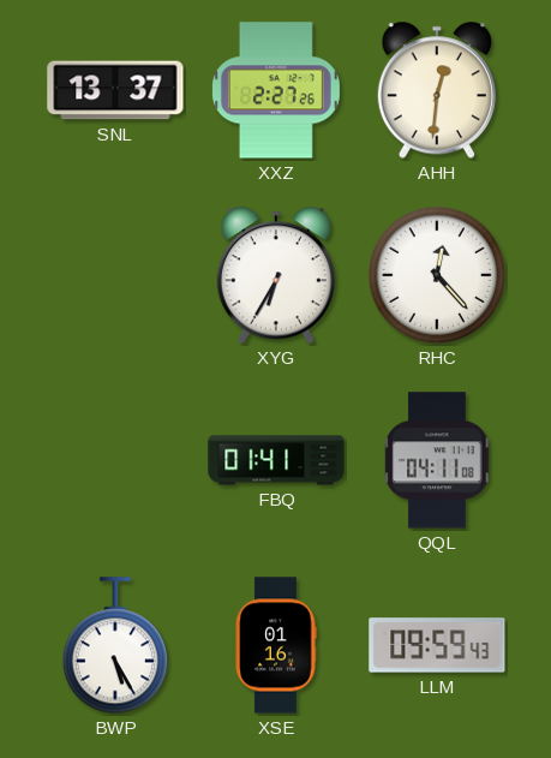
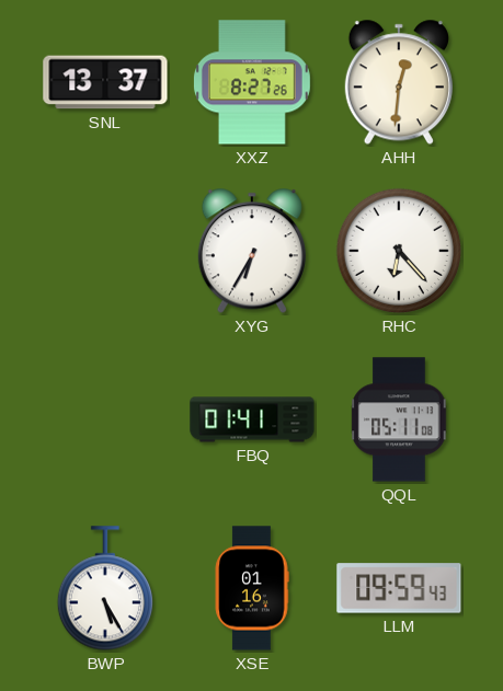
XXZ: 2:27 -> 8:27 (252, 82)
RHC: 12:23 -> 6:23 (399, 251)
QQL: 04:11 -> 05:11 (399, 419)
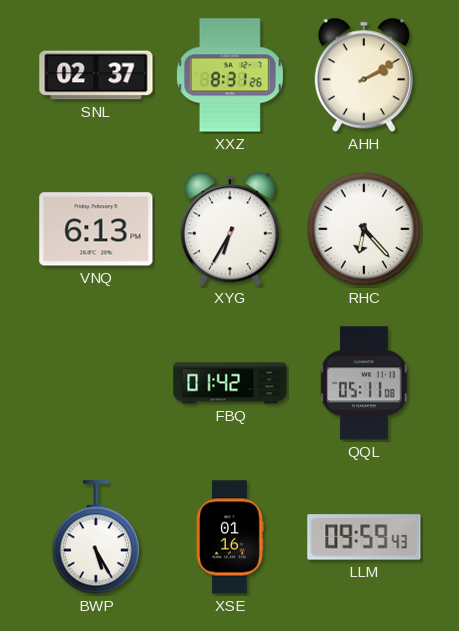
SNL: 13:37 -> 02:37 (96, 75)
XXZ: 8:27 -> 8:31 (230, 75)
AHH: 12:31 -> 2:10 (364, 75)
VNQ: none -> 6:13 (96, 229)
FBQ: 01:41 -> 01:42 (230, 383)
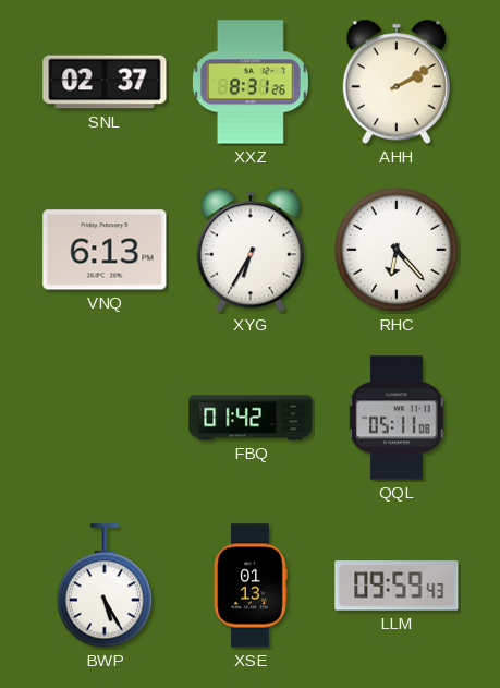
XSE: 01:16 -> 01:13 (251, 586)
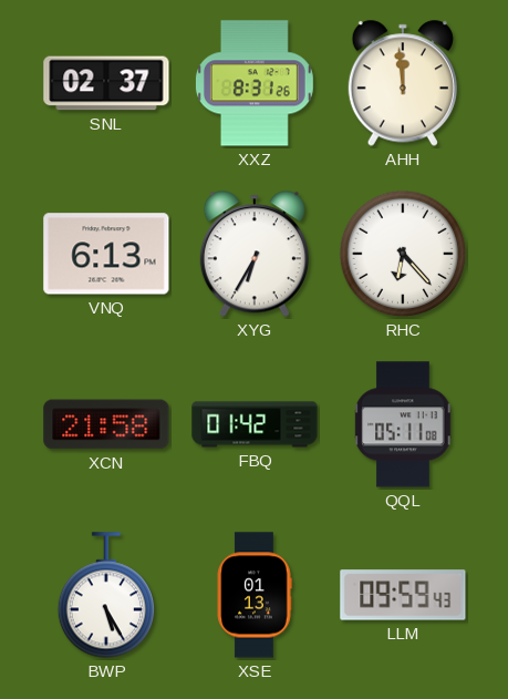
AHH: 2:10 -> 11:59 (403, 83)
XCN: none -> 21:58 (106, 424)
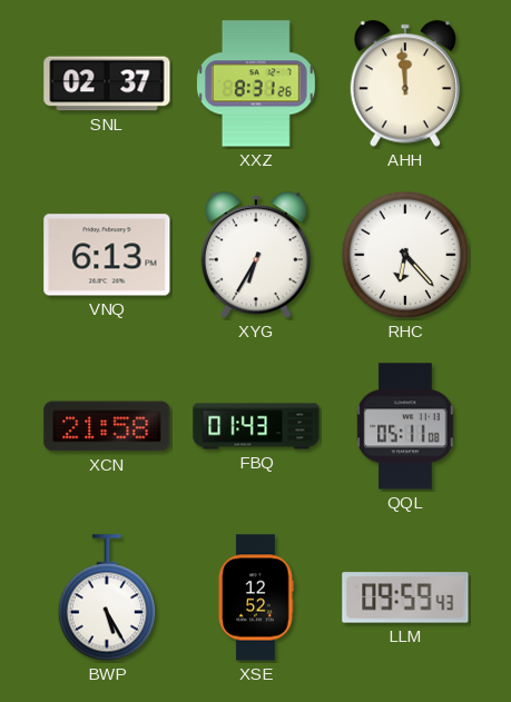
FBQ: 01:42 -> 01:43 (256, 426)
XSE: 01:13 -> 12:52 (256, 597)
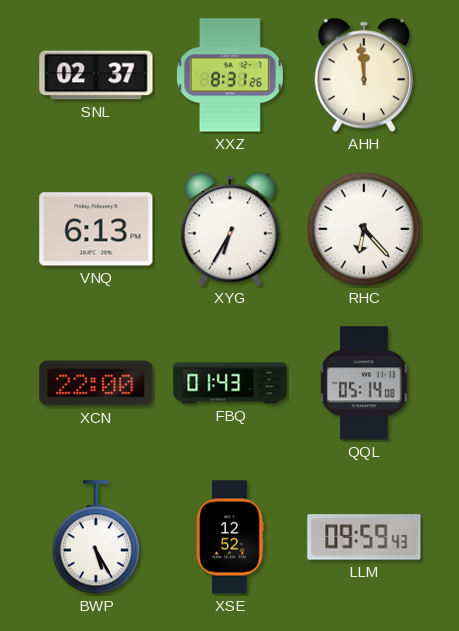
XCN: 21:58 -> 22:00 (96, 383)
QQL: 05:11 -> 05:14 (364, 383)
